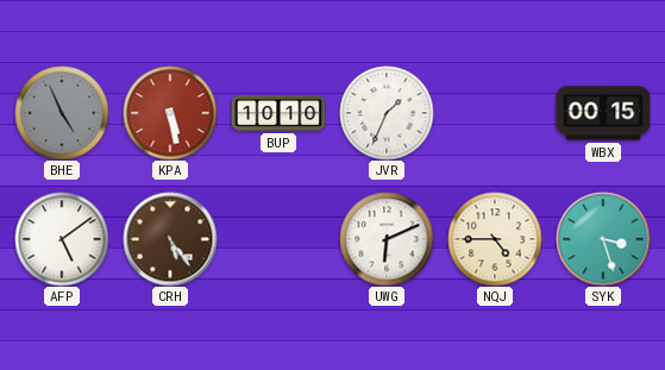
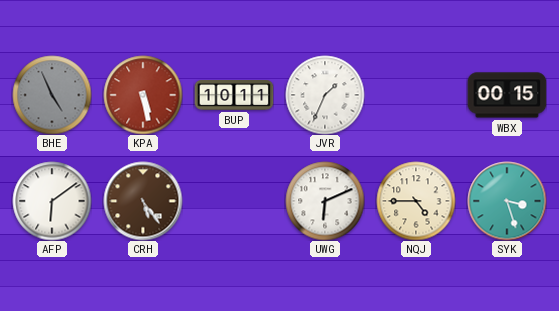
BUP: 10:10 -> 10:11 (234, 96)
AFP: 5:09 -> 6:09 (52, 201)
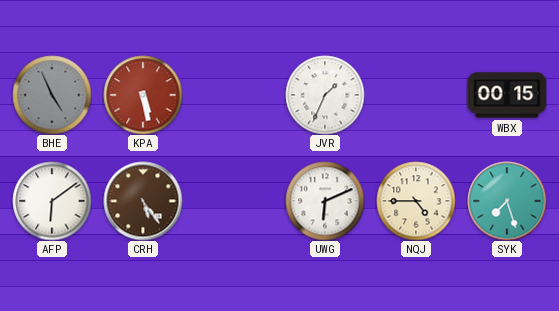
BUP: 10:11 -> none (234, 96)
SYK: 3:27 -> 7:27 (507, 201)
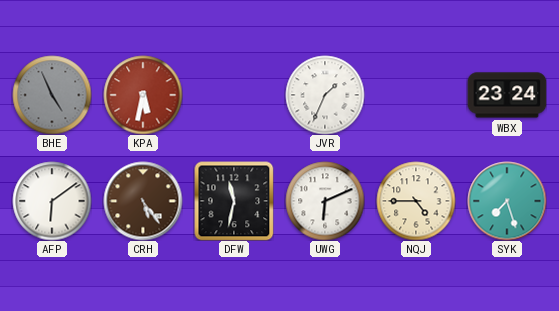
KPA: 5:28 -> 5:32 (143, 95)
WBX: 00:15 -> 23:24 (507, 95)
DFW: none -> 11:32 (234, 201)
